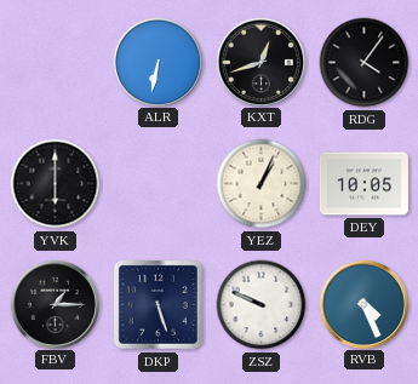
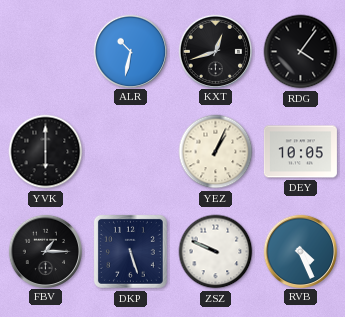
ALR: 6:32 -> 10:32 (130, 51)
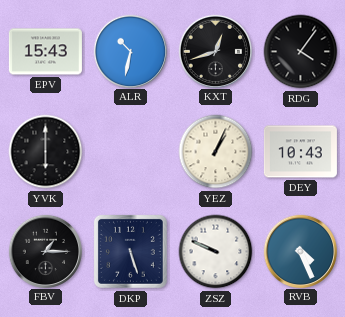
EPV: none -> 15:43 (45, 52)
DEY: 10:05 -> 10:43 (300, 152)
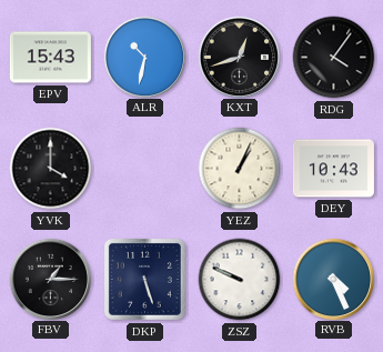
YVK: 6:00 -> 4:00 (51, 169)
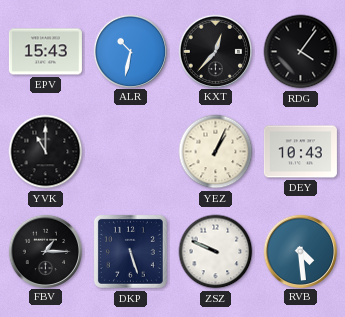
KXT: 12:42 -> 12:37 (215, 51)
YVK: 4:00 -> 11:00 (46, 152)
RVB: 4:26 -> 4:29 (300, 251)
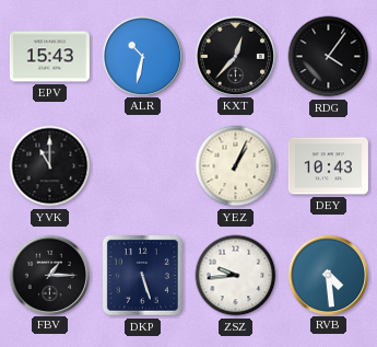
ZSZ: 9:49 -> 9:44 (236, 276)
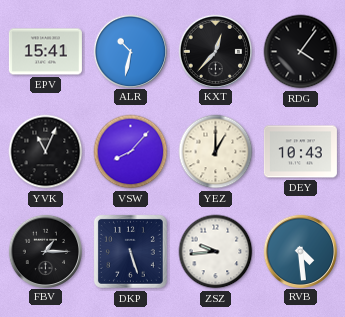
EPV: 15:43 -> 15:41 (45, 52)
YVK: 11:00 -> 11:04 (46, 152)
VSW: none -> 8:07 (131, 152)
YEZ: 1:04 -> 1:00 (216, 152)
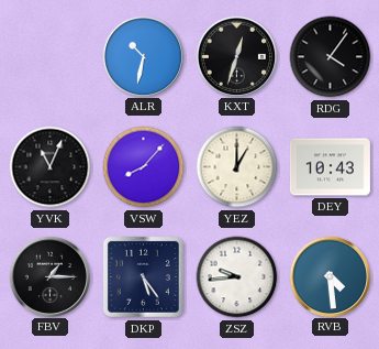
EPV: 15:41 -> none (45, 52)
KXT: 12:37 -> 12:33 (236, 56)
DKP: 5:27 -> 5:24 (143, 276)
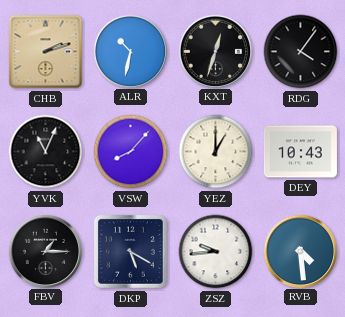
CHB: none -> 2:12 (46, 52)
DKP: 5:24 -> 5:20 (130, 251)
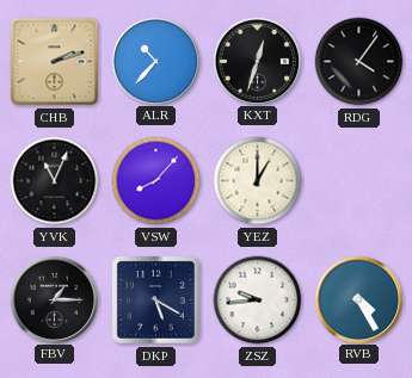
ALR: 10:32 -> 10:37 (155, 61)
DEY: 10:43 -> none (300, 152)
RVB: 4:29 -> 4:25 (358, 299)
